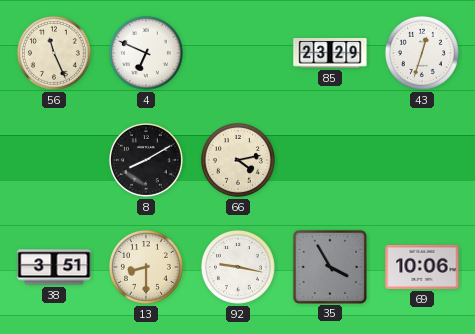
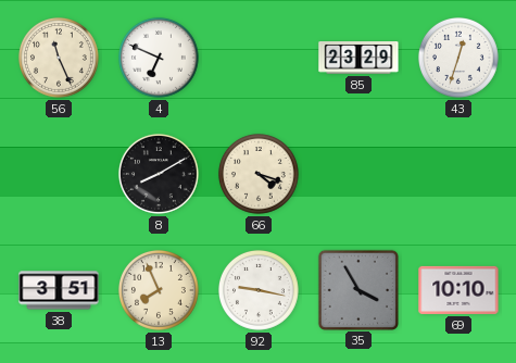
66: 4:13 -> 4:18 (259, 174)
13: 8:30 -> 7:56 (159, 290)
69: 10:06 -> 10:10 (458, 290)
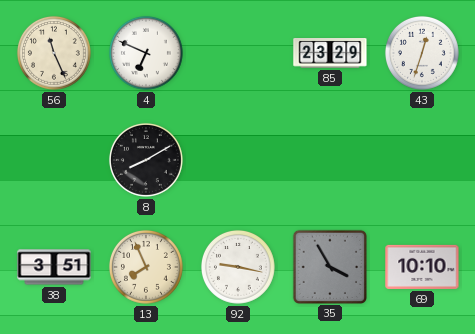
66: 4:18 -> none (259, 174)
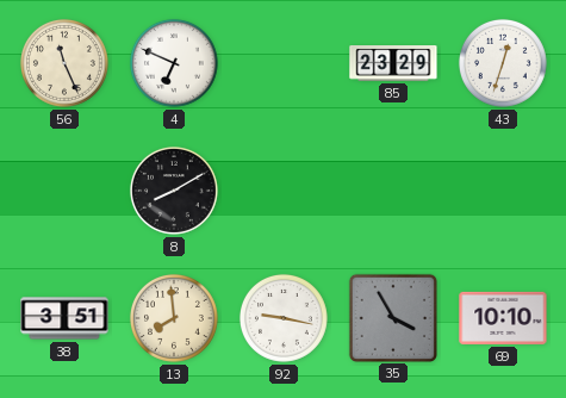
13: 7:56 -> 7:59 (174, 318)
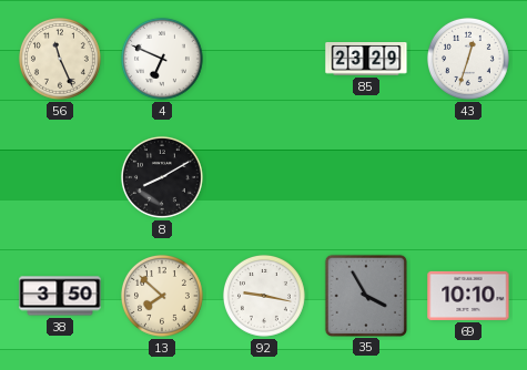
38: 3:51 -> 3:50 (60, 296)
13: 7:59 -> 7:52 (162, 296)
